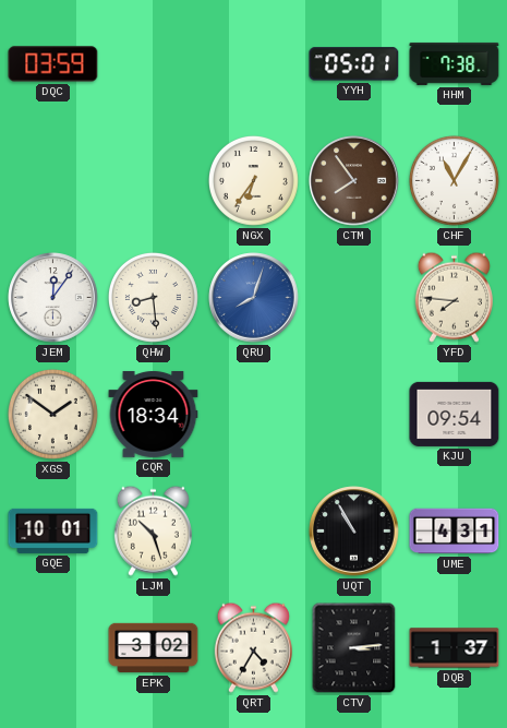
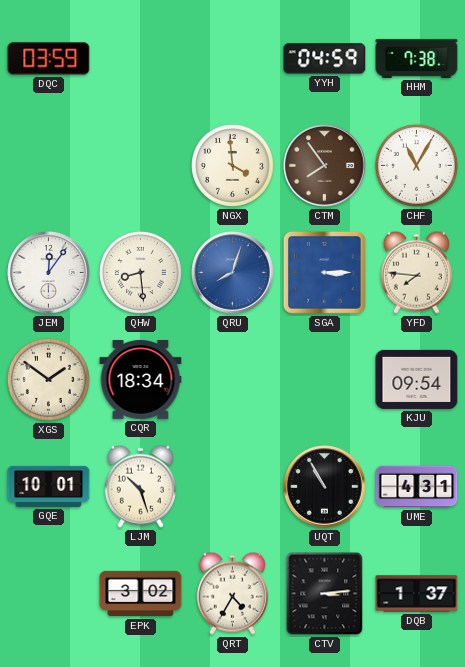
YYH: 05:01 -> 04:59 (325, 59)
NGX: 6:36 -> 3:59 (232, 165)
SGA: none -> 3:15 (324, 272)
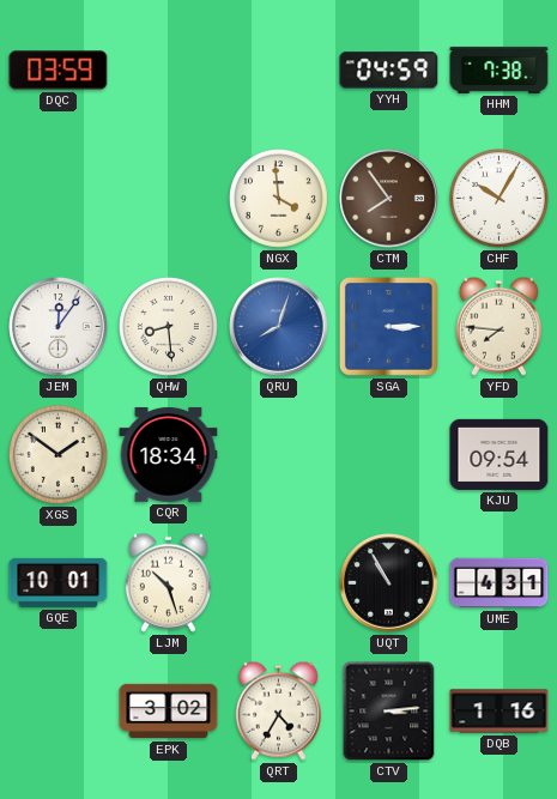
CHF: 11:05 -> 10:05 (498, 198)
DQB: 1:37 -> 1:16 (500, 712)
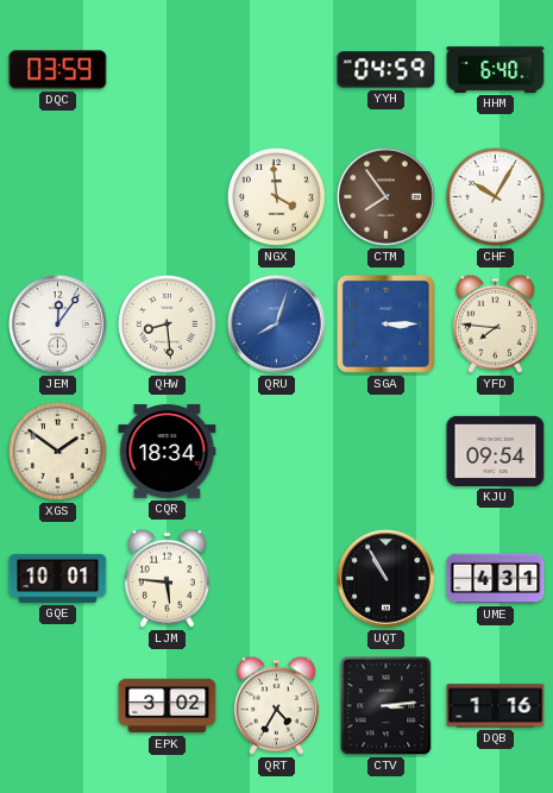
HHM: 7:38 -> 6:40 (496, 69)
LJM: 10:27 -> 5:46 (166, 578)
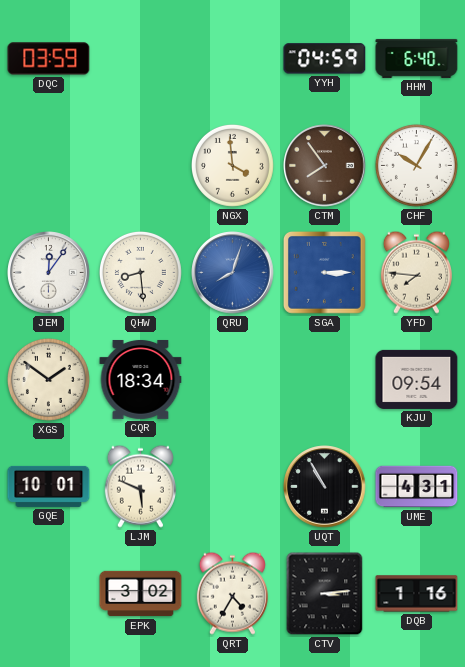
LJM: 5:46 -> 5:49 (140, 486)
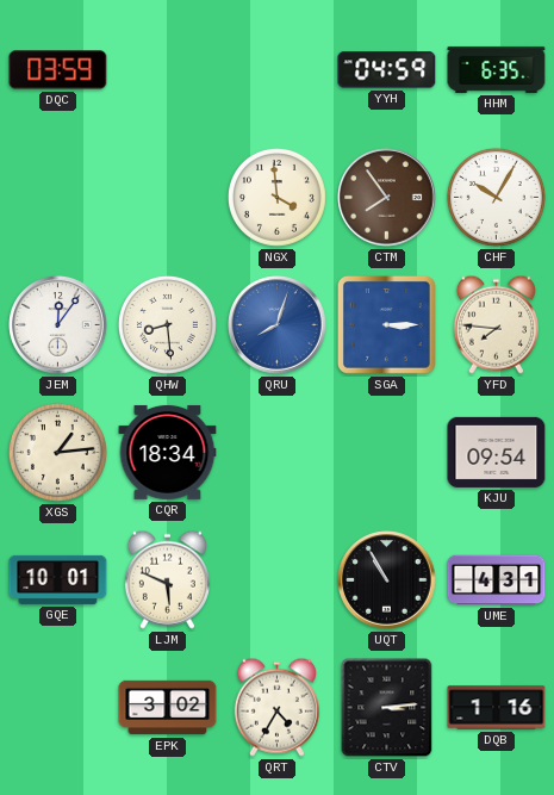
HHM: 6:40 -> 6:35 (497, 69)
XGS: 1:51 -> 1:14 (57, 452)
